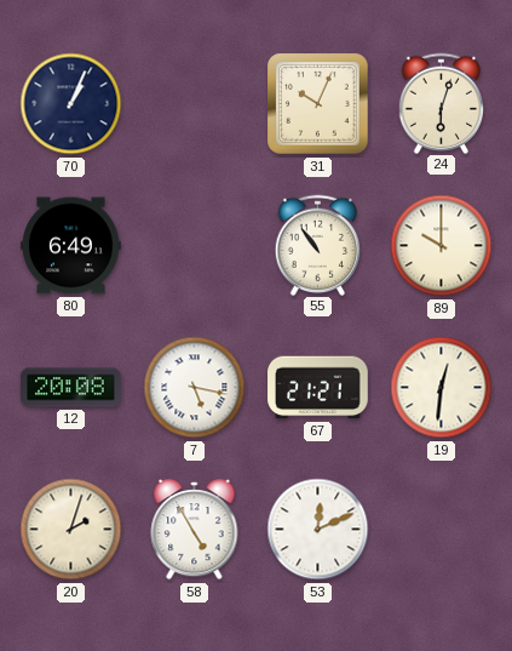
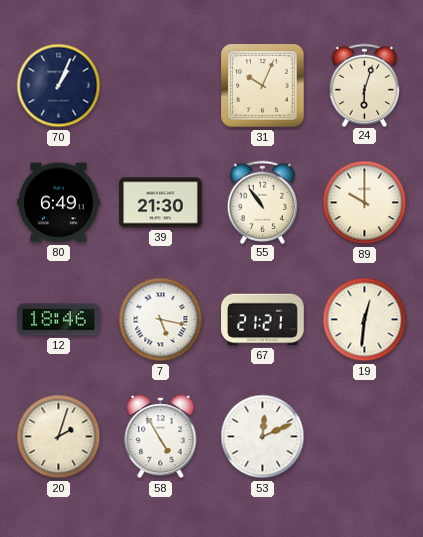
39: none -> 21:30 (161, 203)
12: 20:08 -> 18:46 (59, 320)
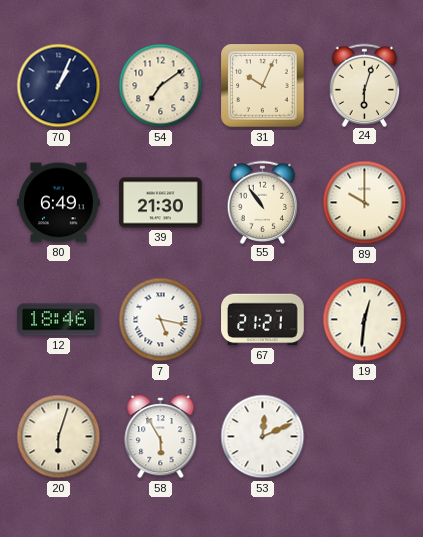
54: none -> 7:09 (161, 86)
20: 2:03 -> 6:03 (59, 437)
58: 4:55 -> 5:55 (161, 438)
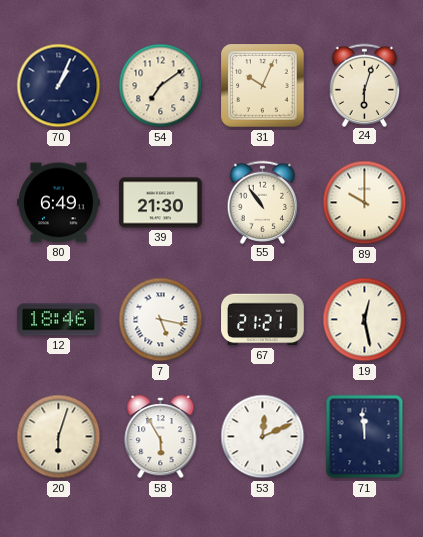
19: 12:31 -> 12:28 (365, 320)
71: none -> 11:59 (365, 437)
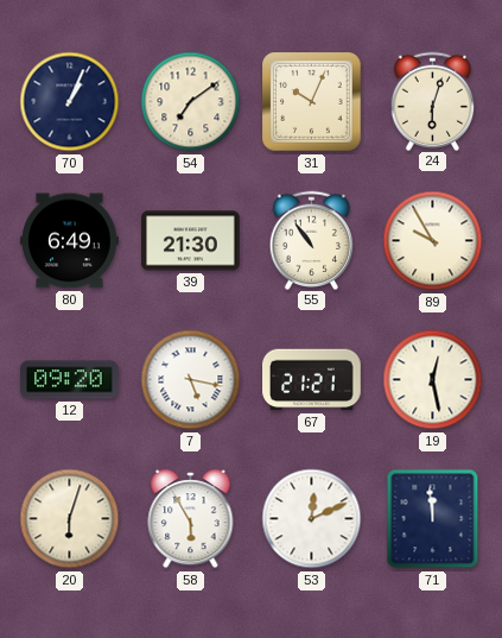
89: 10:00 -> 9:55 (433, 241)
12: 18:46 -> 09:20 (70, 380)
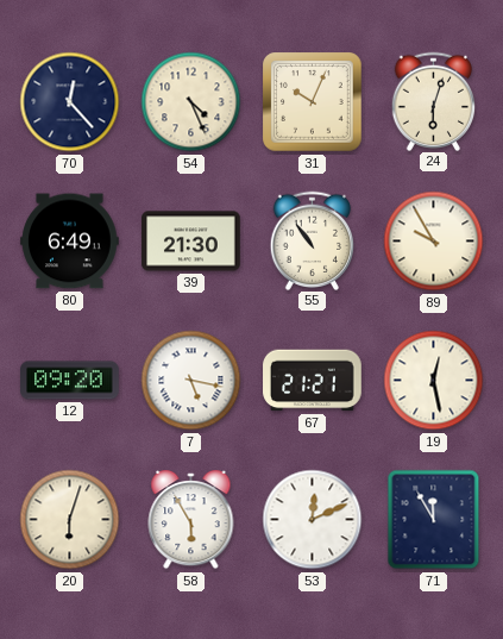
70: 1:04 -> 12:23 (70, 102)
54: 7:09 -> 4:26 (191, 102)
71: 11:59 -> 11:55 (434, 520)
